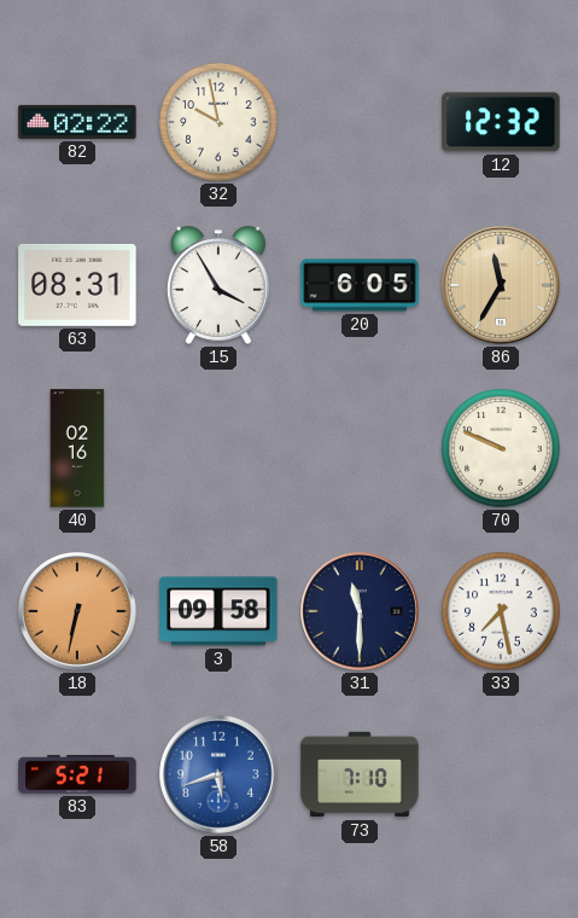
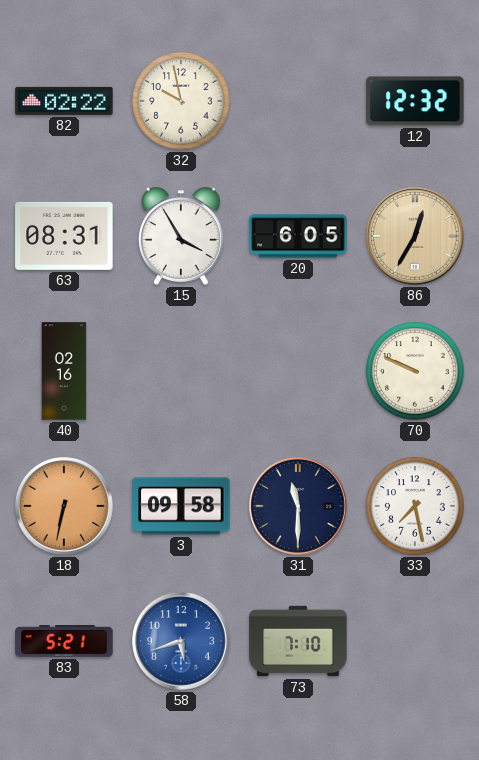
86: 11:35 -> 12:35 (416, 237)
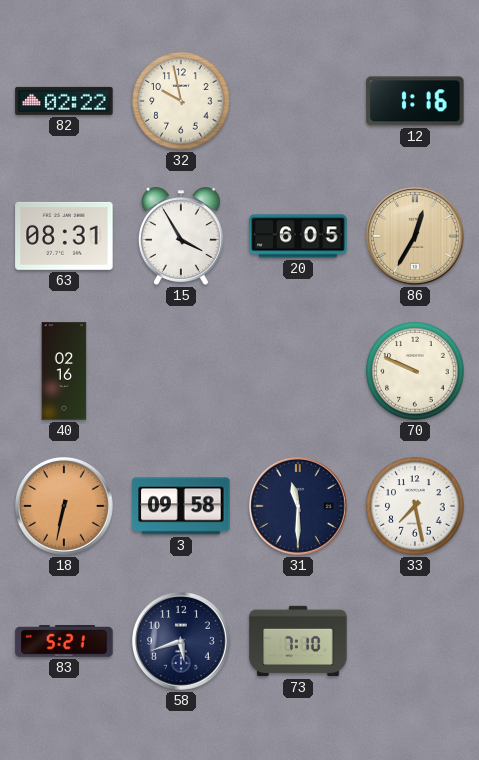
12: 12:32 -> 1:16 (415, 101)
58 dial: blue -> navy (182, 642)
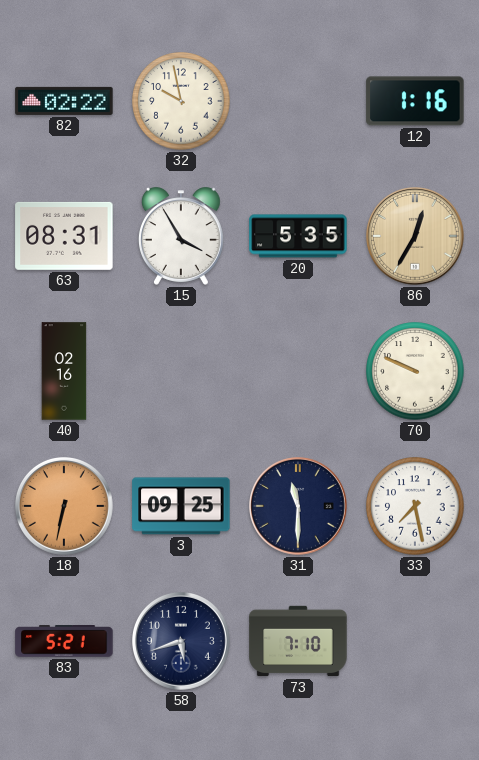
20: 6:05 -> 5:35 (298, 236)
3: 09:58 -> 09:25 (181, 506)
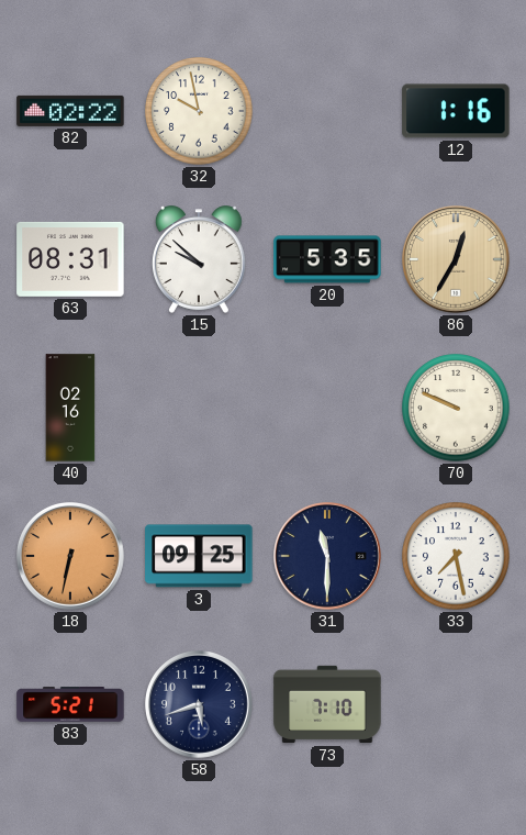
15: 3:55 -> 9:52 (199, 259)
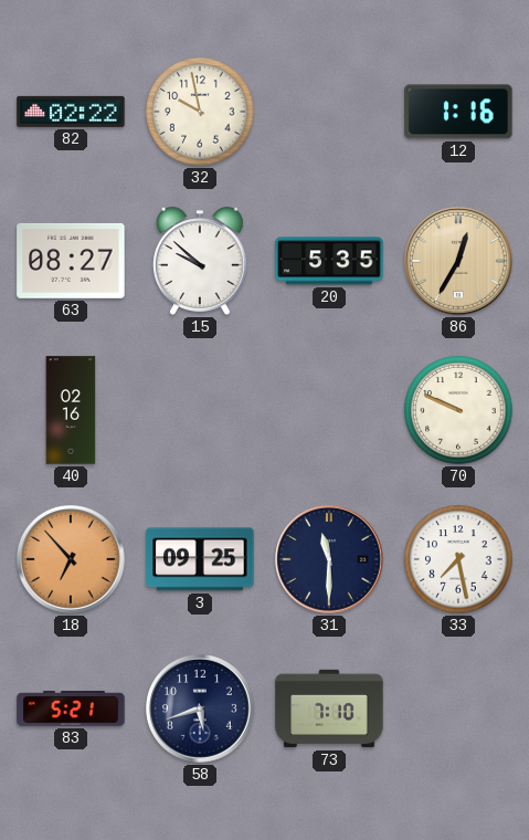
63: 08:31 -> 08:27 (71, 261)
18: 6:32 -> 6:53 (72, 560)
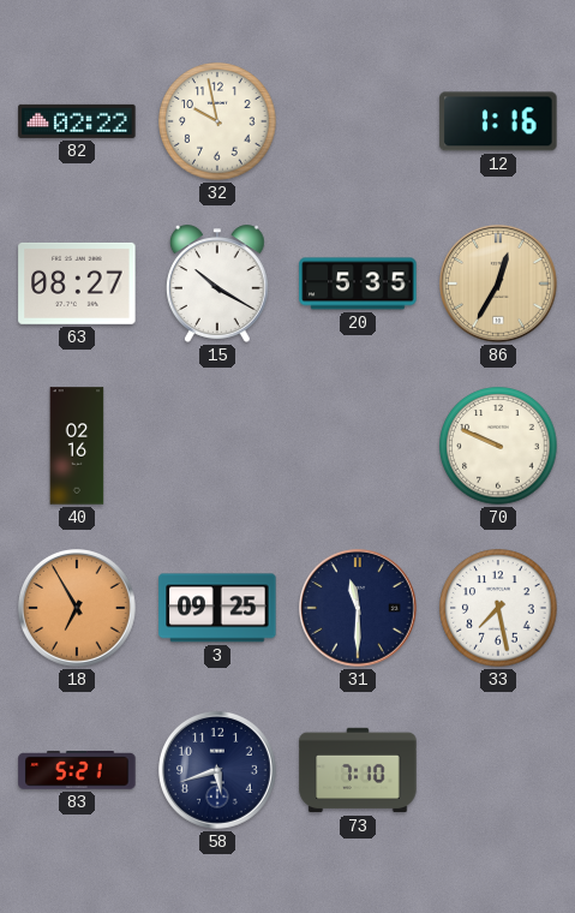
15: 9:52 -> 10:20 (217, 284)
18: 6:53 -> 6:55 (78, 609)
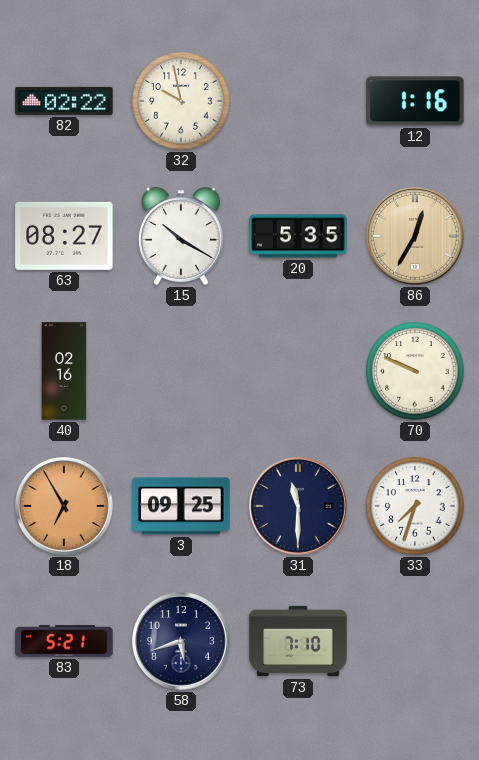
33: 7:28 -> 7:33 (415, 506)
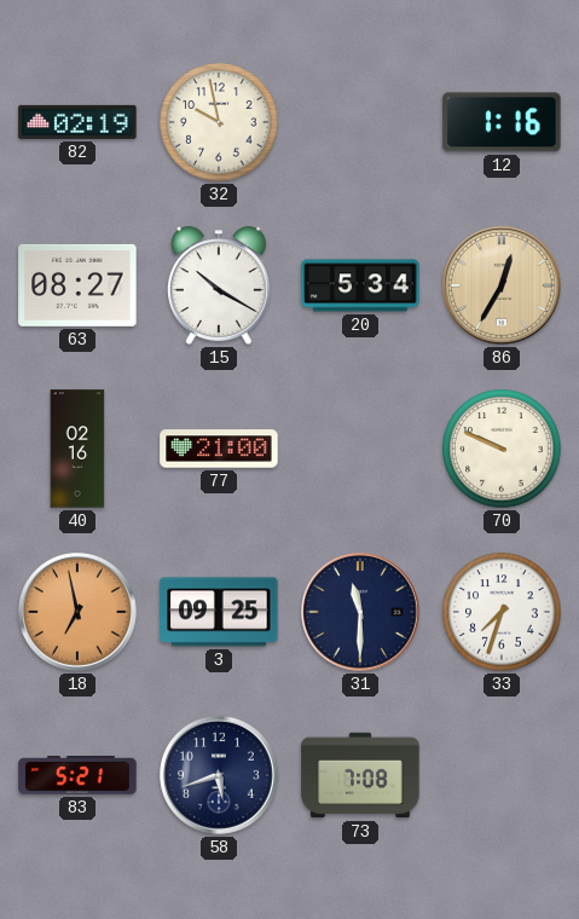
82: 02:22 -> 02:19 (77, 122)
20: 5:35 -> 5:34 (360, 285)
77: none -> 21:00 (219, 449)
18: 6:55 -> 6:58 (79, 613)
73: 7:10 -> 7:08 (360, 775)
